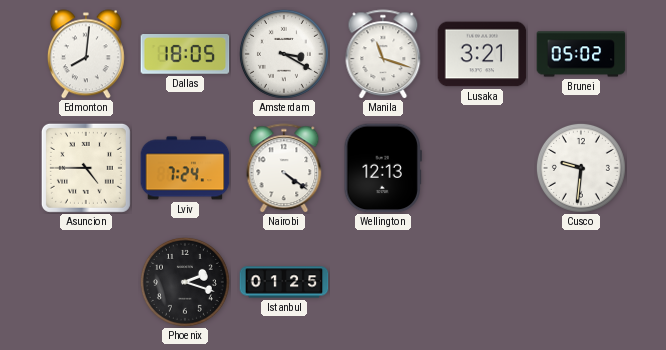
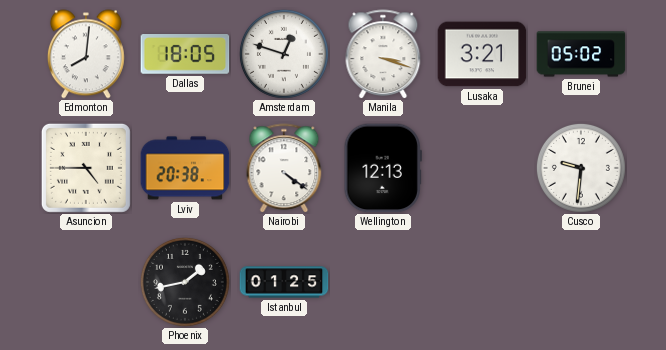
Amsterdam: 3:20 -> 12:48 (284, 54)
Manila: 11:18 -> 3:18 (383, 54)
Lviv: 7:24 -> 20:38 (185, 168)
Phoenix: 2:18 -> 1:43 (185, 282)
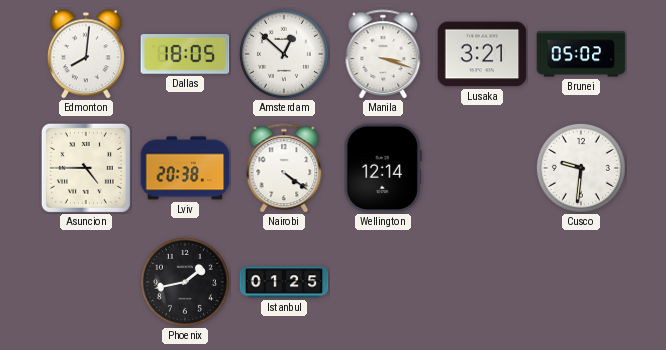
Amsterdam: 12:48 -> 12:52 (284, 54)
Wellington: 12:13 -> 12:14 (383, 168)
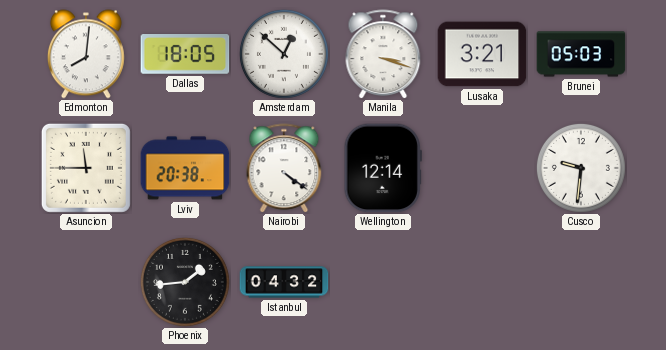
Brunei: 05:02 -> 05:03 (581, 54)
Asuncion: 4:45 -> 11:45 (86, 168)
Phoenix: 1:43 -> 1:44 (185, 282)
Istanbul: 01:25 -> 04:32 (284, 282)
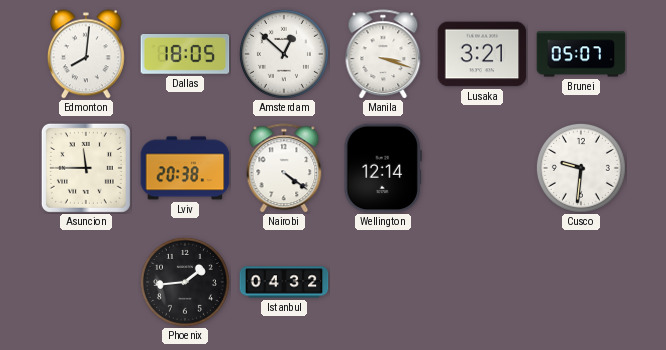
Brunei: 05:03 -> 05:07 (581, 54)
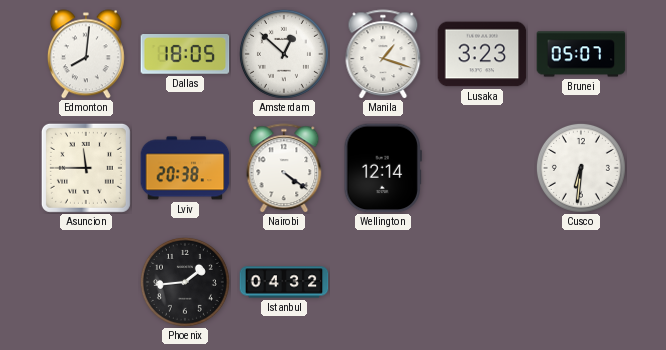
Manila: 3:18 -> 1:18 (383, 54)
Lusaka: 3:21 -> 3:23 (482, 54)
Cusco: 9:31 -> 6:31 (581, 168)
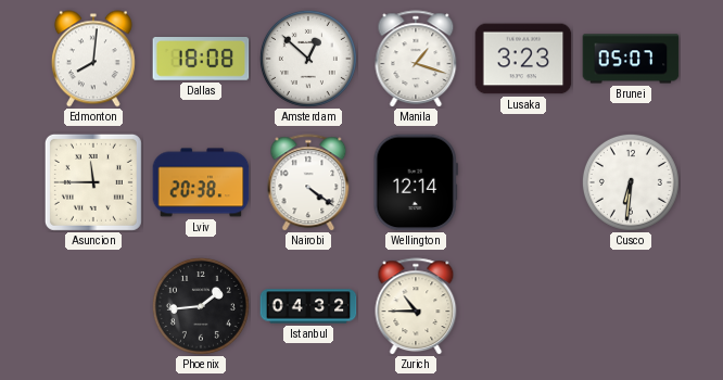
Dallas: 18:05 -> 18:08 (201, 60)
Zurich: none -> 10:45 (416, 306)
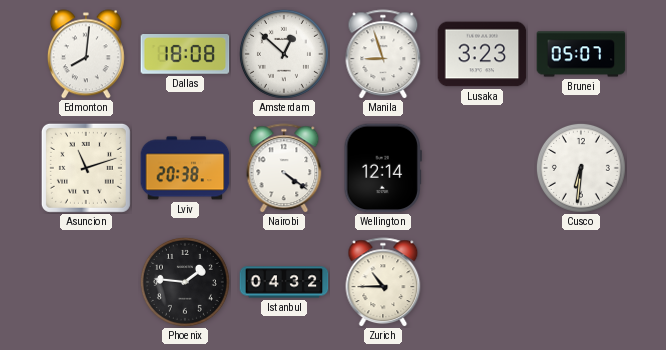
Manila: 1:18 -> 8:57 (383, 54)
Asuncion: 11:45 -> 11:12 (86, 168)
Phoenix: 1:44 -> 1:46 (185, 282)
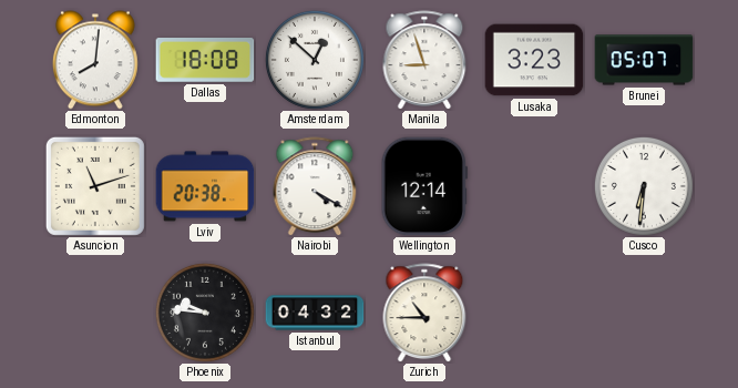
Nairobi: 4:21 -> 4:20 (315, 186)
Phoenix: 1:46 -> 9:46 (205, 313)
